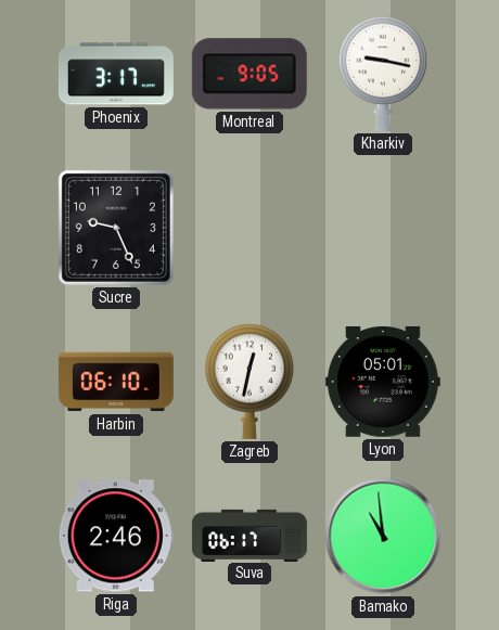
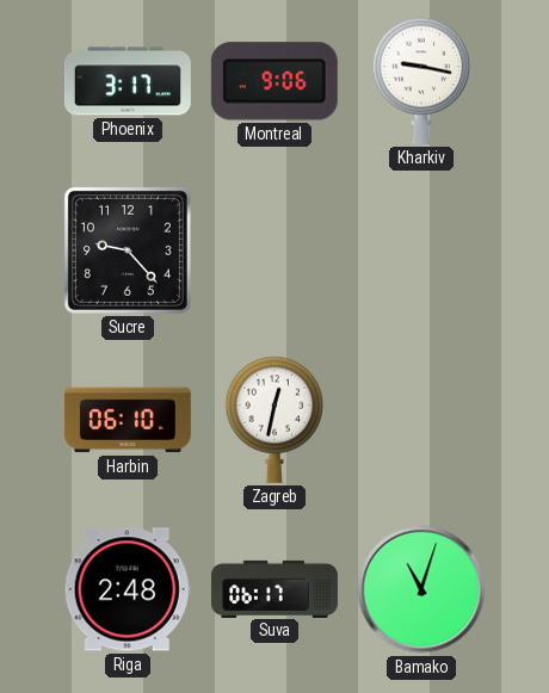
Montreal: 9:05 -> 9:06 (274, 81)
Sucre: 9:26 -> 9:23 (128, 250)
Lyon: 05:01 -> none (383, 382)
Riga: 2:46 -> 2:48 (128, 589)
Bamako: 10:59 -> 11:03 (421, 589)
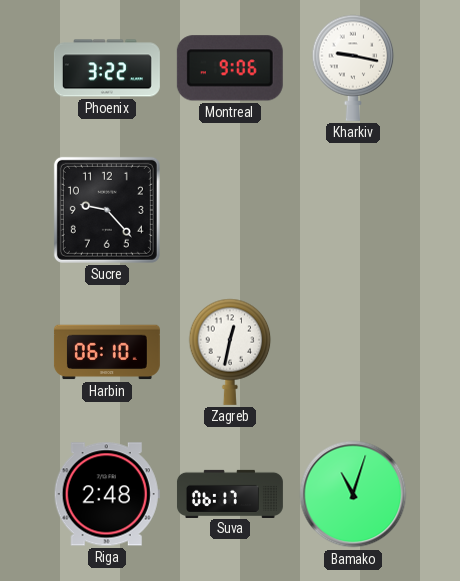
Phoenix: 3:17 -> 3:22 (107, 68)
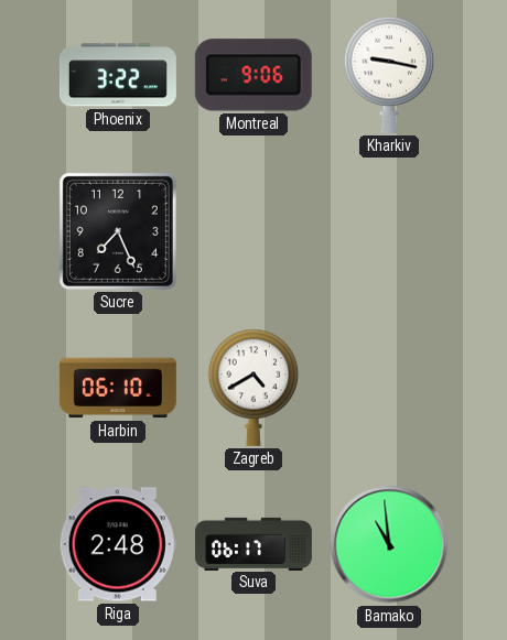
Sucre: 9:23 -> 7:26 (118, 231)
Zagreb: 12:32 -> 4:40 (253, 388)
Bamako: 11:03 -> 10:59 (389, 544)
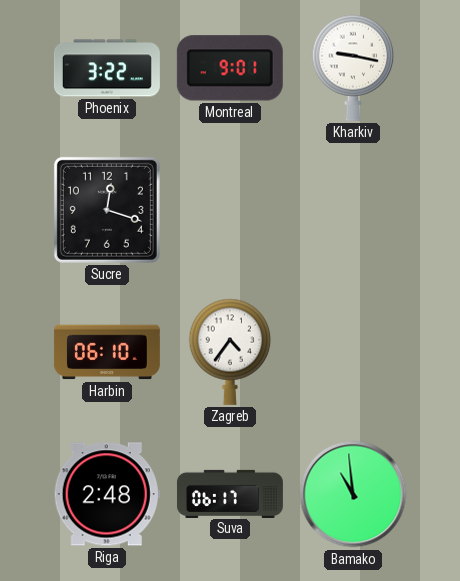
Montreal: 9:06 -> 9:01 (230, 68)
Sucre: 7:26 -> 12:18 (107, 210)
Zagreb: 4:40 -> 4:36 (230, 352)
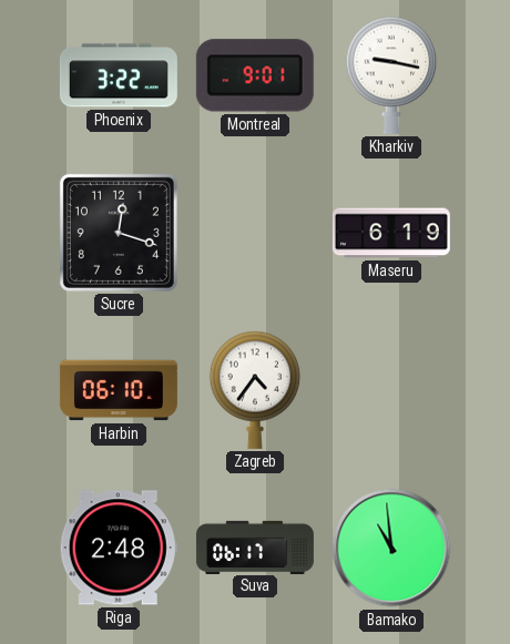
Maseru: none -> 6:19 (391, 233)
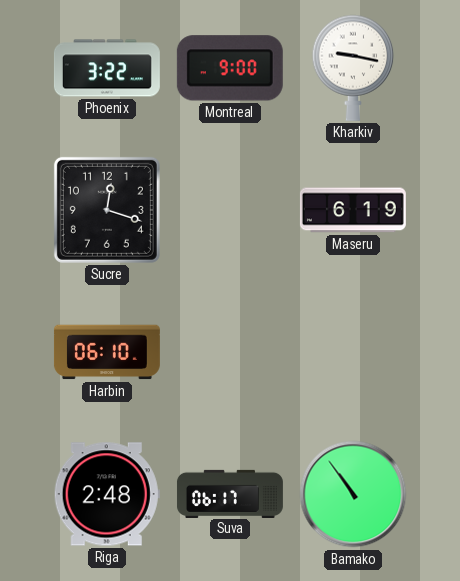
Montreal: 9:01 -> 9:00 (230, 68)
Zagreb: 4:36 -> none (255, 390)
Bamako: 10:59 -> 10:54 (353, 494)
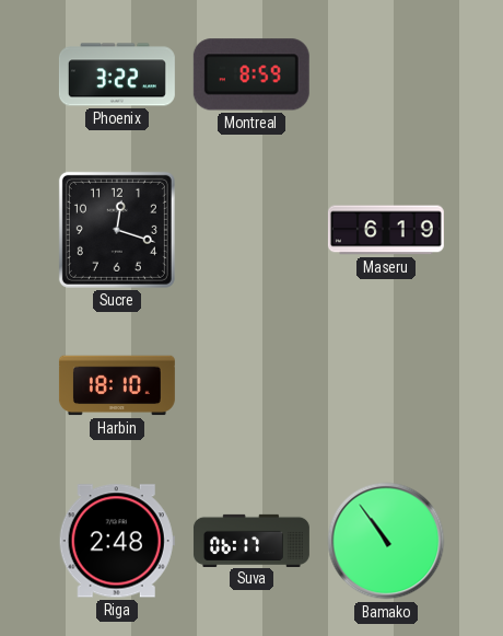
Montreal: 9:00 -> 8:59 (251, 74)
Kharkiv: 9:17 -> none (353, 68)
Harbin: 06:10 -> 18:10 (117, 385)
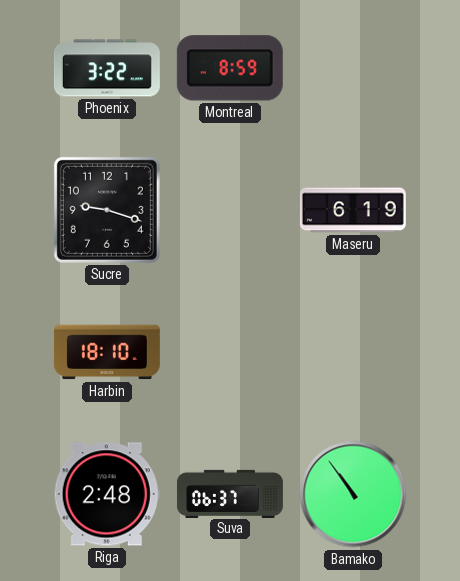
Sucre: 12:18 -> 9:18 (107, 210)
Suva: 06:17 -> 06:37 (230, 493)
